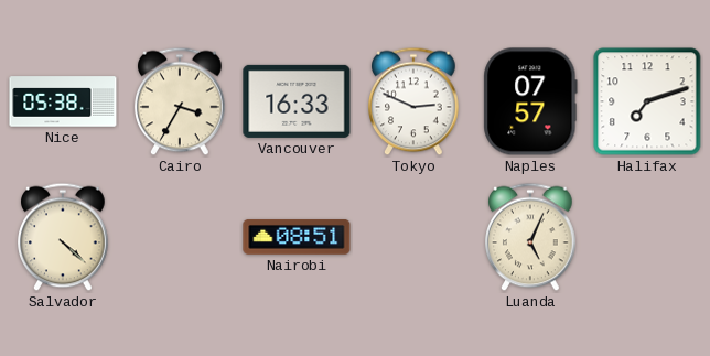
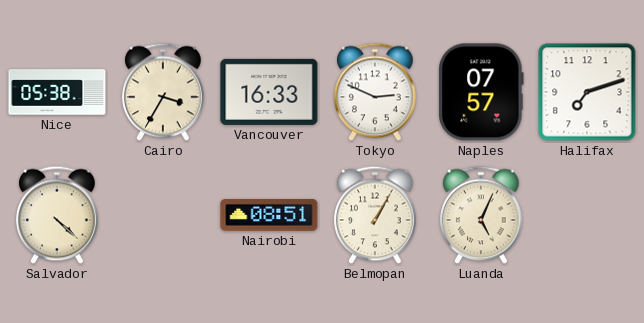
Belmopan: none -> 1:05 (375, 215)
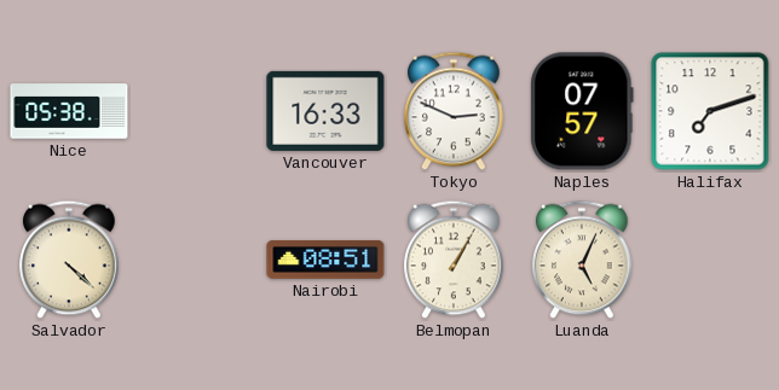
Cairo: 3:35 -> none (163, 92)
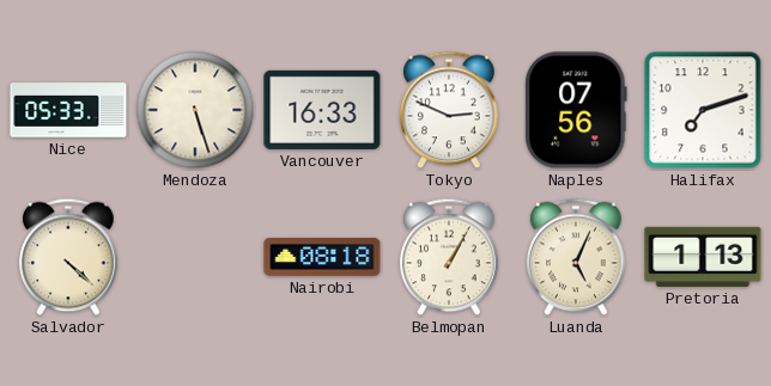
Nice: 05:38 -> 05:33 (68, 110)
Mendoza: none -> 5:27 (195, 110)
Naples: 07:57 -> 07:56 (576, 110)
Nairobi: 08:51 -> 08:18 (322, 258)
Pretoria: none -> 1:13 (703, 257)
